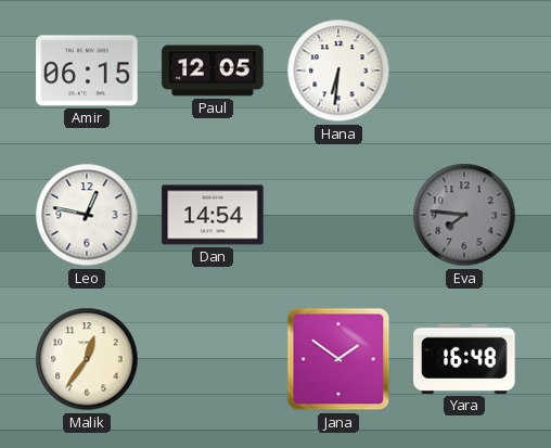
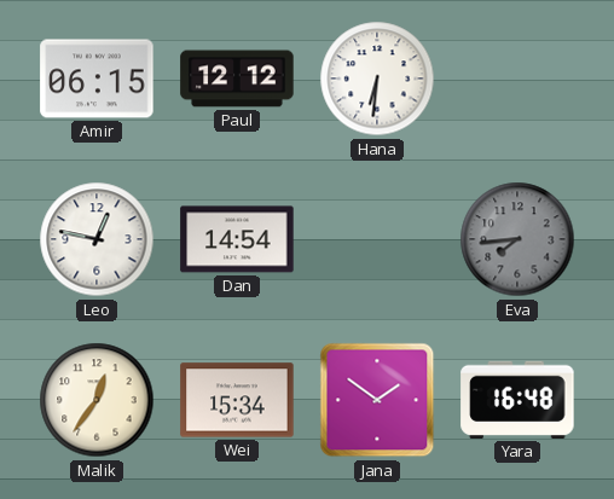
Paul: 12:05 -> 12:12 (237, 79)
Eva: 7:46 -> 7:44 (517, 239)
Wei: none -> 15:34 (237, 400)
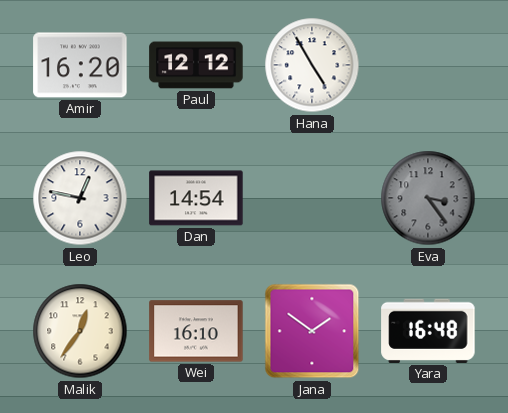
Amir: 06:15 -> 16:20 (80, 65)
Hana: 6:31 -> 4:55 (312, 65)
Eva: 7:44 -> 3:24 (428, 198)
Wei: 15:34 -> 16:10 (196, 331)
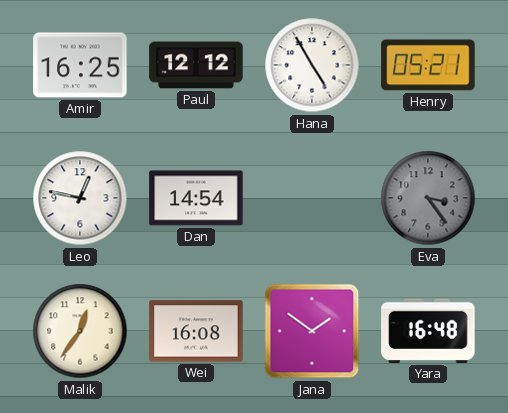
Amir: 16:20 -> 16:25 (80, 65)
Henry: none -> 05:21 (428, 65)
Wei: 16:10 -> 16:08 (196, 331)
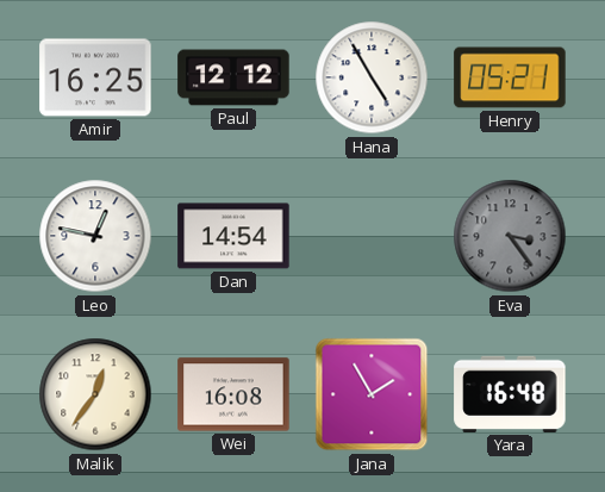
Jana: 1:51 -> 1:55 (372, 394)
